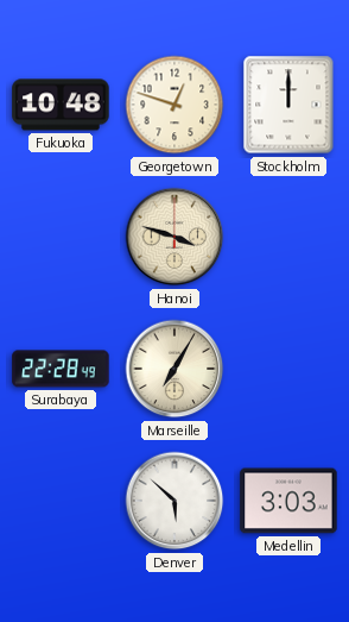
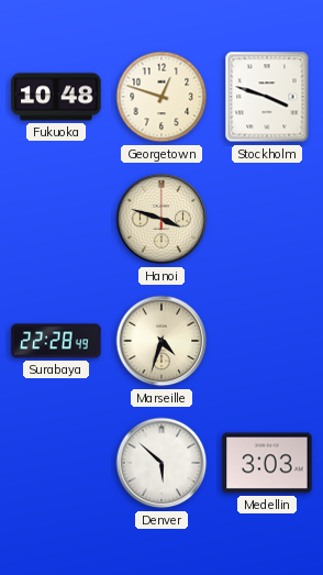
Stockholm: 12:00 -> 3:48 (267, 97)
Marseille: 7:05 -> 4:33 (161, 341)
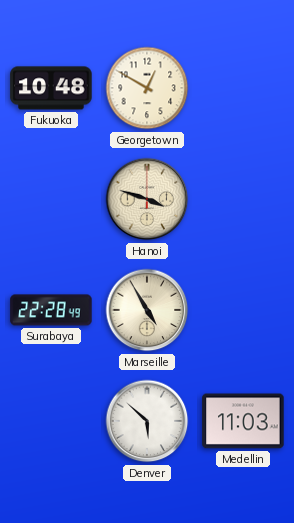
Georgetown: 12:48 -> 12:50 (147, 88)
Stockholm: 3:48 -> none (267, 97)
Marseille: 4:33 -> 4:55 (147, 310)
Medellin: 3:03 -> 11:03 (243, 421)
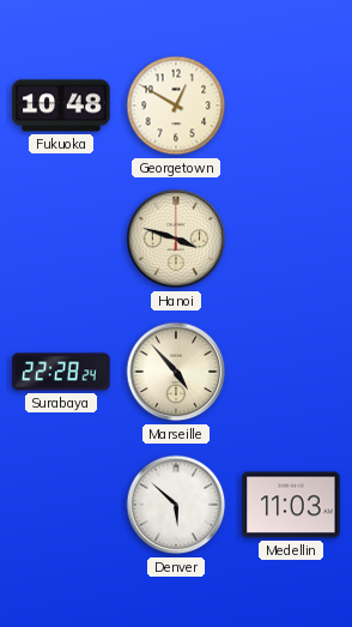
Surabaya: 22:28:49 -> 22:28:24 (61, 372)
Marseille: 4:55 -> 4:53 (176, 372)
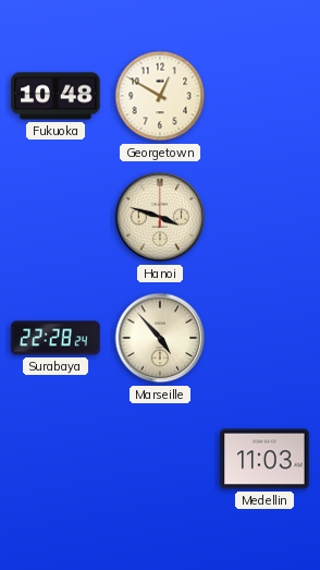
Denver: 5:52 -> none (176, 505)
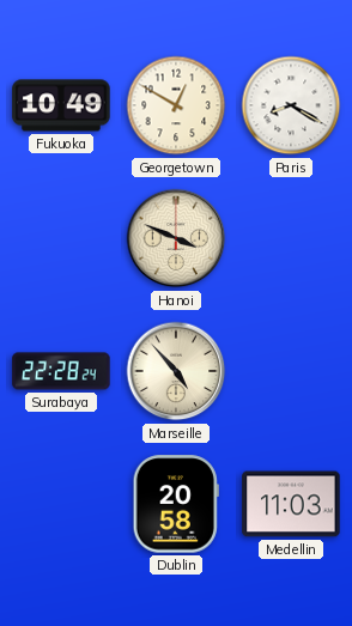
Fukuoka: 10:48 -> 10:49 (61, 105)
Paris: none -> 8:20 (291, 105)
Hanoi: 3:48 -> 3:49 (176, 238)
Dublin: none -> 20:58 (176, 504)
